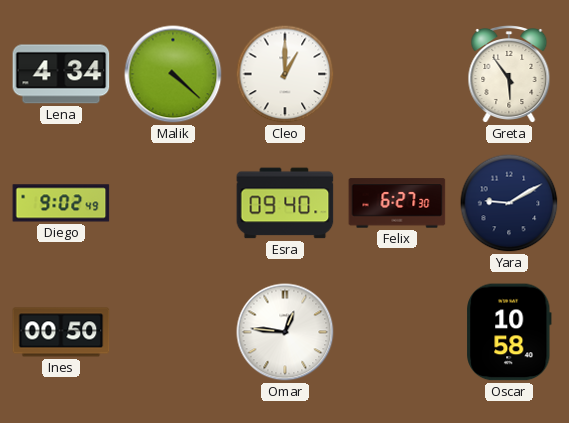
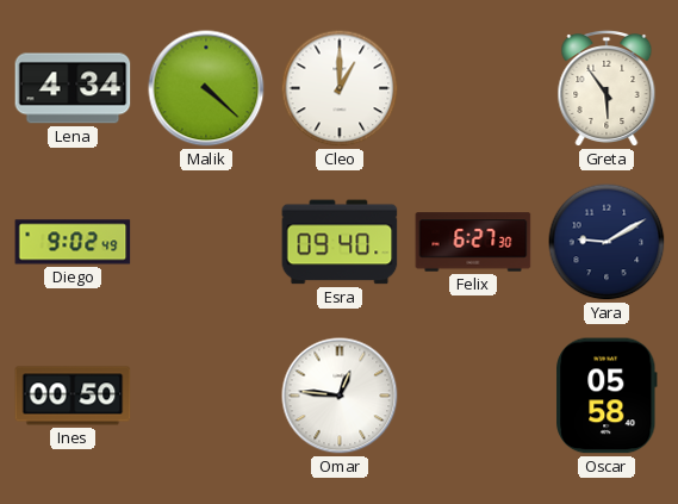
Oscar: 10:58 -> 05:58 (607, 396)
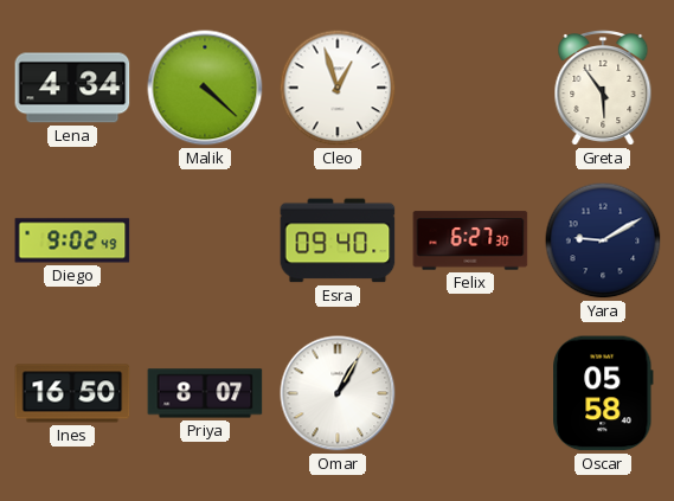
Cleo: 1:00 -> 12:57 (338, 88)
Ines: 00:50 -> 16:50 (72, 393)
Priya: none -> 8:07 (205, 393)
Omar: 12:46 -> 1:05 (338, 393)
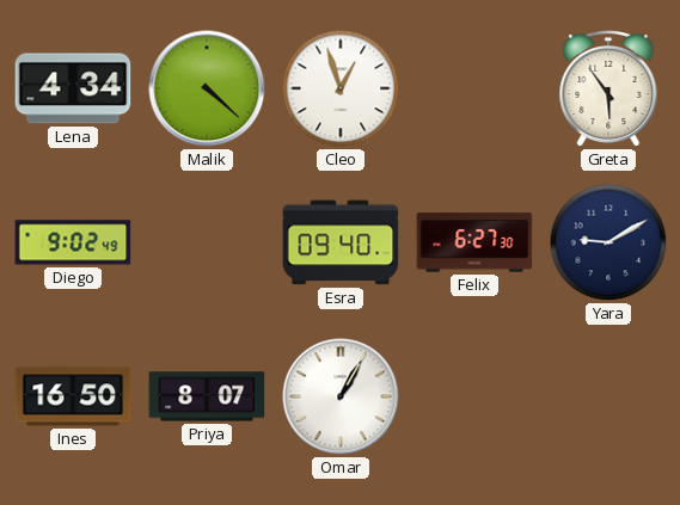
Oscar: 05:58 -> none (603, 393)
